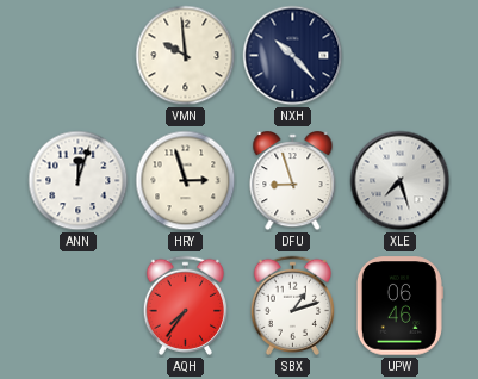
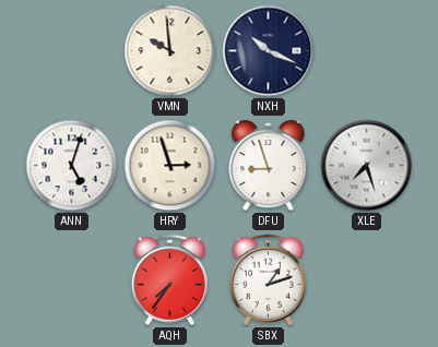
NXH: 10:23 -> 10:19 (269, 51)
ANN: 12:03 -> 5:03 (72, 166)
UPW: 06:46 -> none (399, 306)
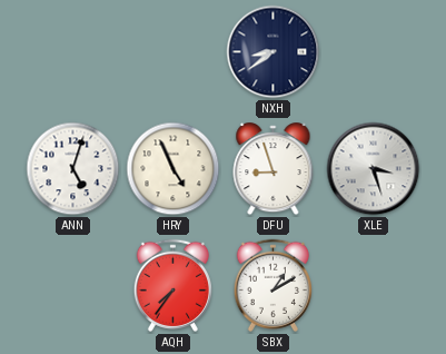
VMN: 9:59 -> none (170, 51)
NXH: 10:19 -> 8:39 (274, 52)
HRY: 2:57 -> 4:56 (174, 169)
XLE: 7:27 -> 3:27 (374, 169)
SBX: 1:12 -> 1:10 (272, 285)
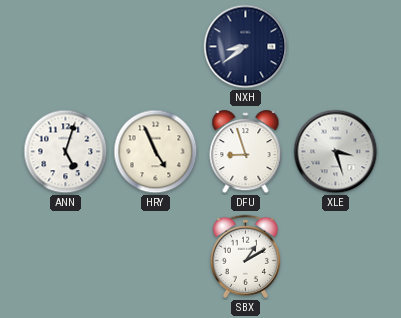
AQH: 7:36 -> none (172, 285)
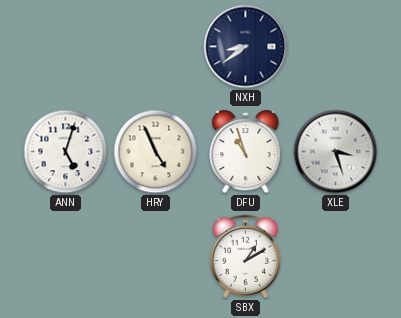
DFU: 8:57 -> 10:57 (246, 152)
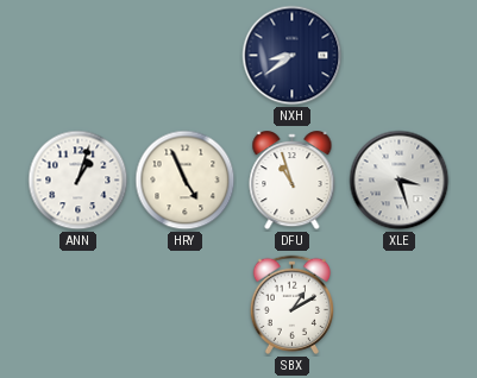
ANN: 5:03 -> 1:03 (79, 181)
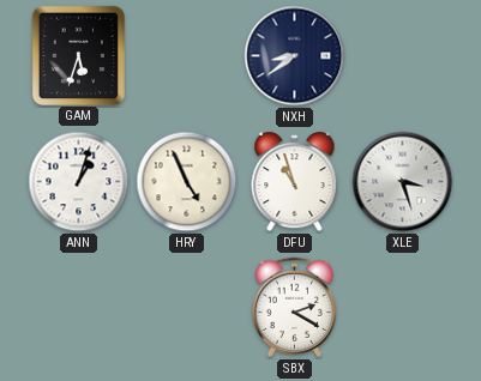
GAM: none -> 5:33 (78, 55)
SBX: 1:10 -> 2:20 (294, 307)
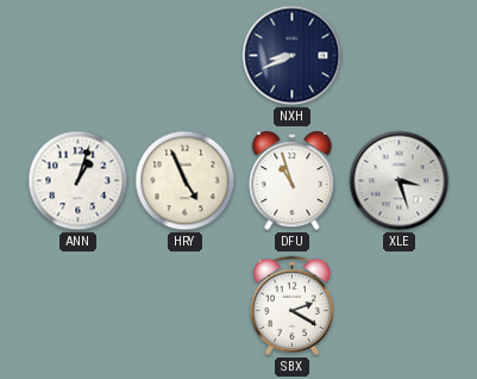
GAM: 5:33 -> none (78, 55)
NXH: 8:39 -> 8:41 (293, 56)
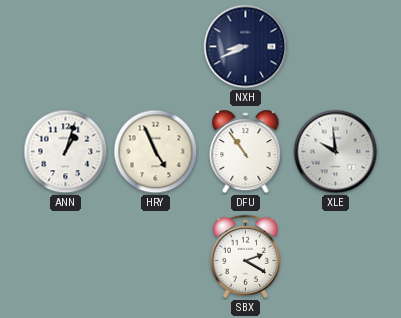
DFU: 10:57 -> 10:54 (246, 152)
XLE: 3:27 -> 9:59 (336, 152)
